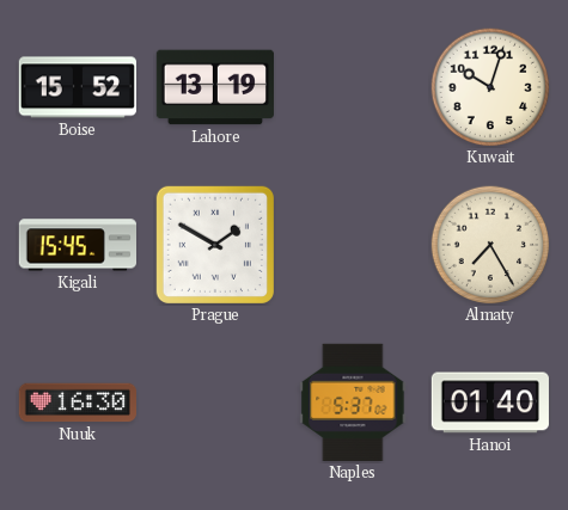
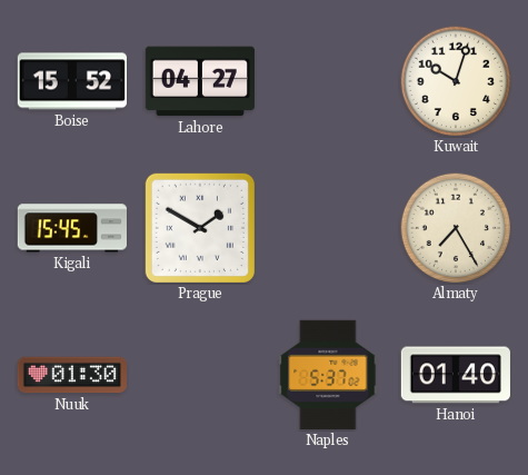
Lahore: 13:19 -> 04:27 (200, 81)
Nuuk: 16:30 -> 01:30 (71, 375)
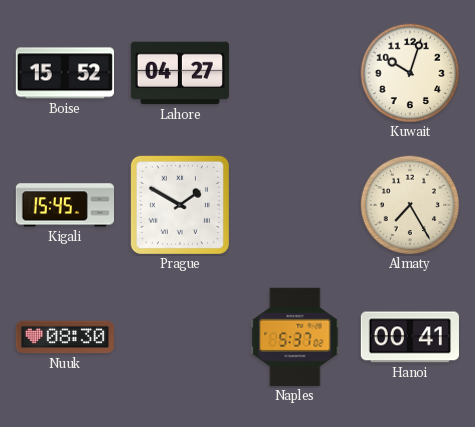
Nuuk: 01:30 -> 08:30 (64, 337)
Hanoi: 01:40 -> 00:41 (410, 337)
